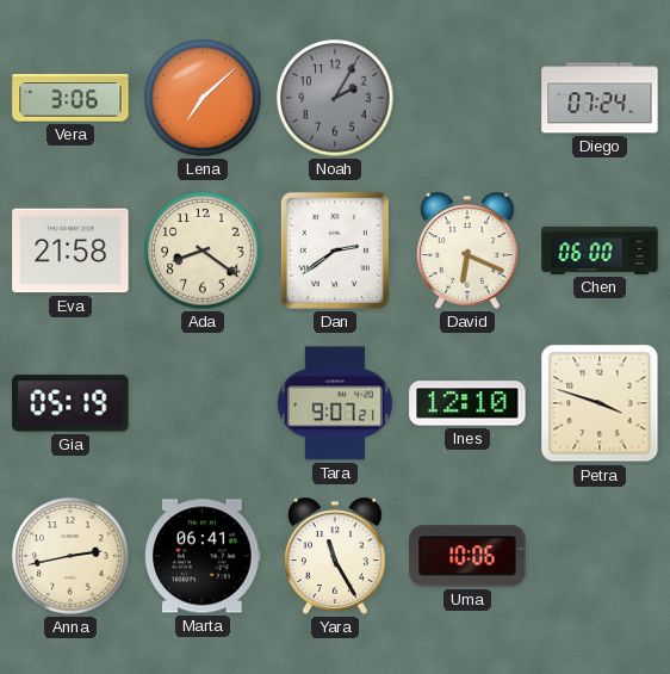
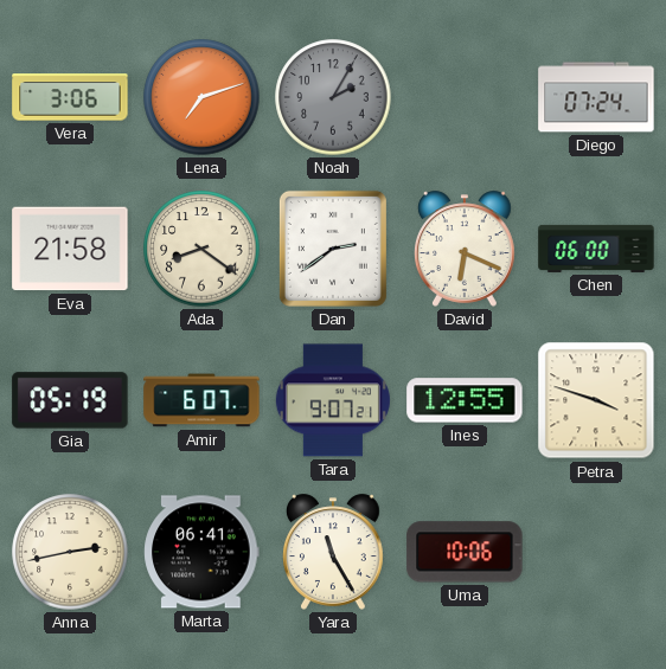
Lena: 7:08 -> 7:12 (201, 97)
Amir: none -> 6:07 (201, 400)
Ines: 12:10 -> 12:55 (465, 400)
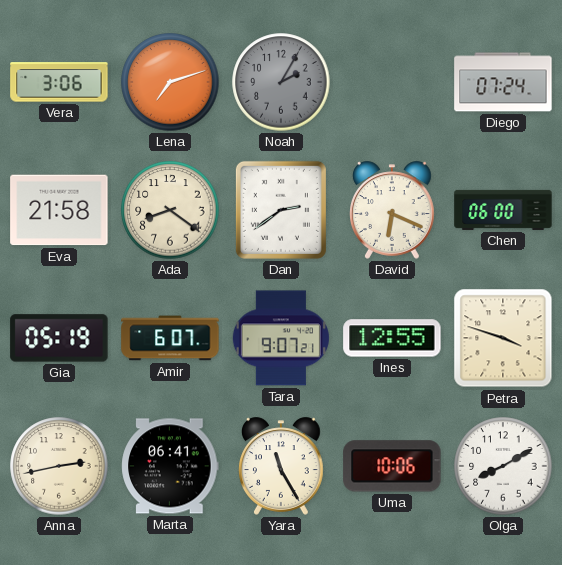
Olga: none -> 8:10 (503, 466)
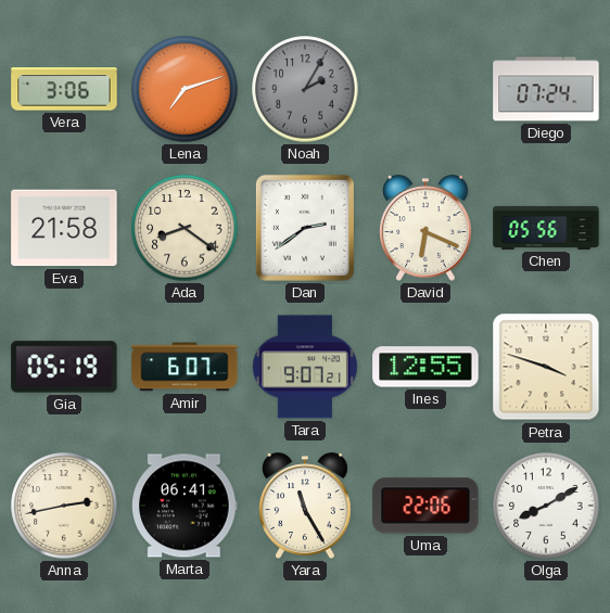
Chen: 06:00 -> 05:56 (546, 228)
Uma: 10:06 -> 22:06 (425, 506)
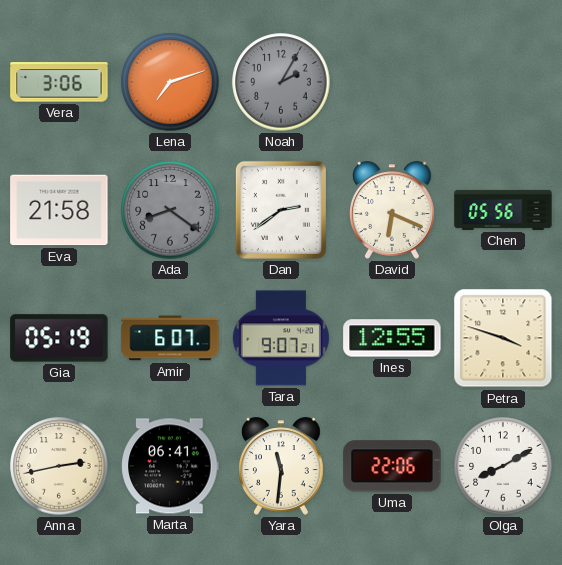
Diego: 07:24 -> none (546, 89)
Ada dial: cream -> grey (170, 210)
Yara: 11:25 -> 11:31 (282, 466)
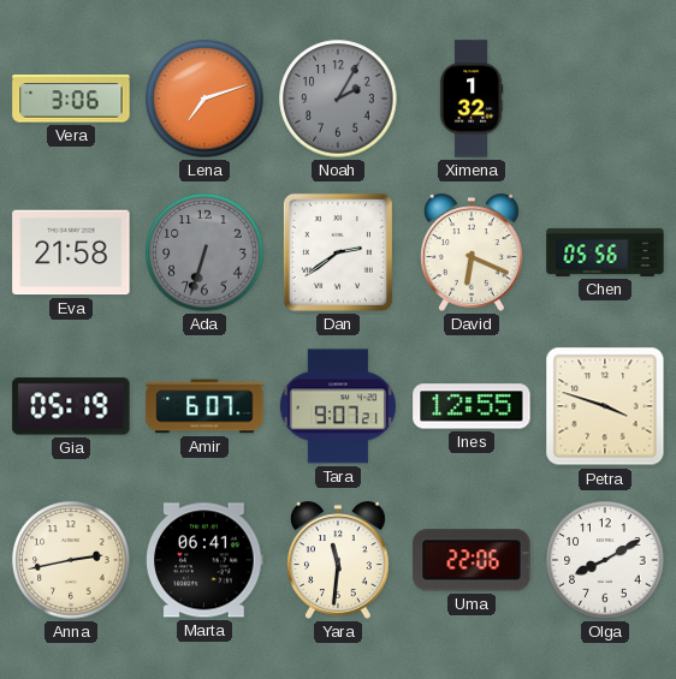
Ximena: none -> 1:32 (472, 99)
Ada: 8:21 -> 6:33 (204, 252)
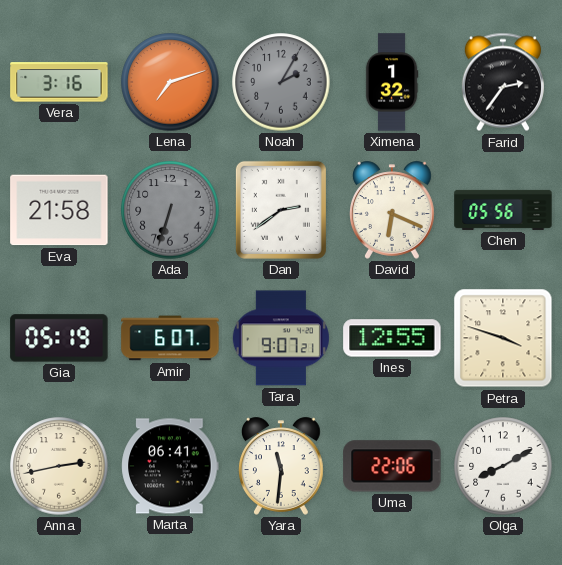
Vera: 3:06 -> 3:16 (59, 82)
Farid: none -> 2:36 (503, 82)
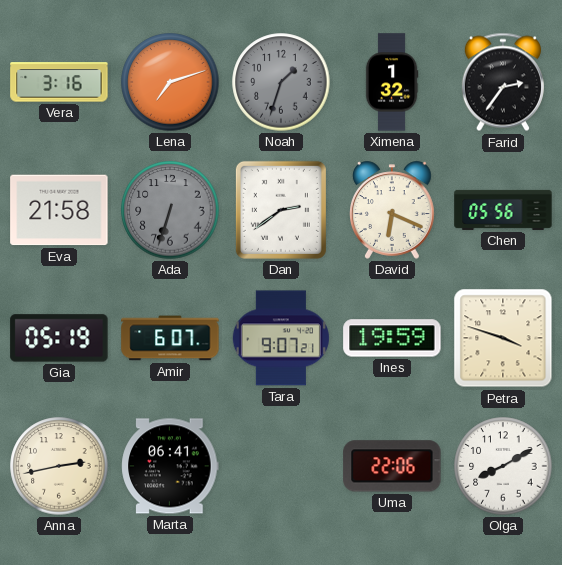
Noah: 2:05 -> 1:33 (281, 82)
Ines: 12:55 -> 19:59 (392, 338)
Yara: 11:31 -> none (282, 466)
